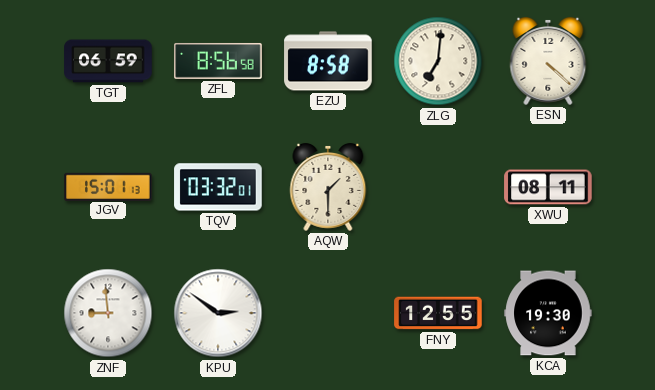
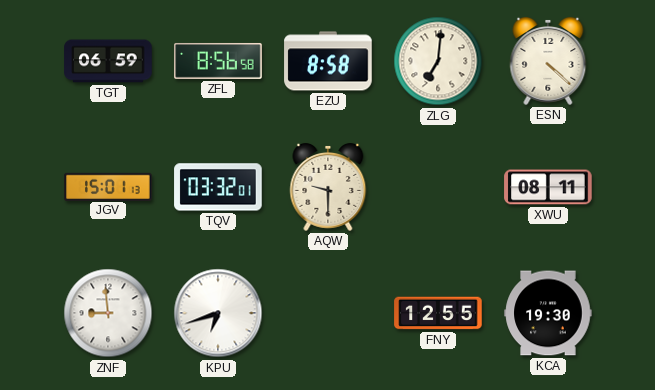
AQW: 1:30 -> 9:30 (328, 187)
KPU: 2:51 -> 6:42 (218, 313)
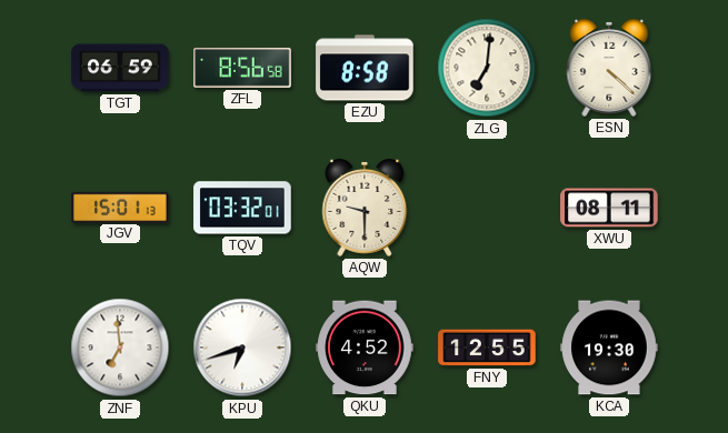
ZNF: 8:59 -> 6:59 (120, 348)
QKU: none -> 4:52 (365, 348)
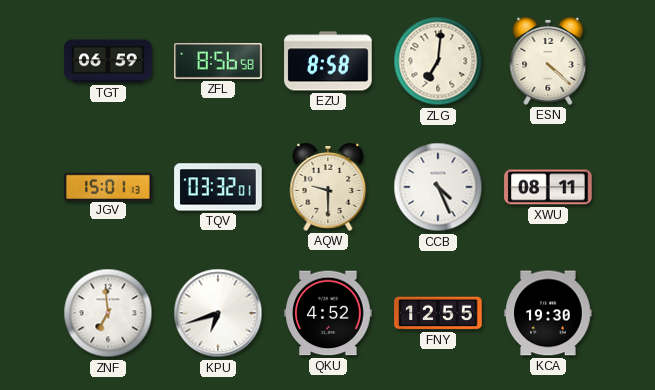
CCB: none -> 4:26 (438, 187)
